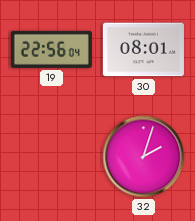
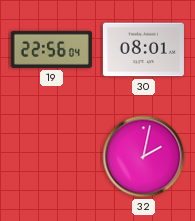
32: 2:03 -> 2:02 (144, 157)
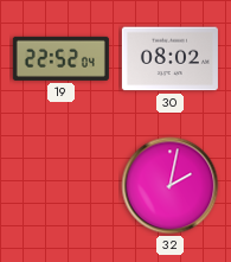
19: 22:56 -> 22:52 (60, 58)
30: 08:01 -> 08:02 (169, 59)
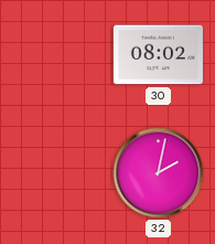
19: 22:52 -> none (60, 58)
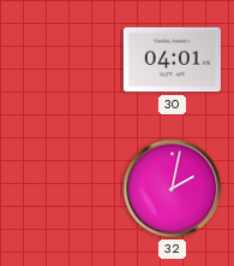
30: 08:02 -> 04:01 (172, 60)
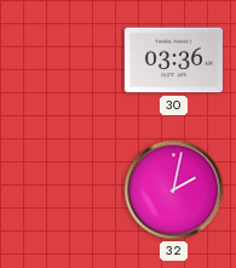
30: 04:01 -> 03:36 (173, 61)
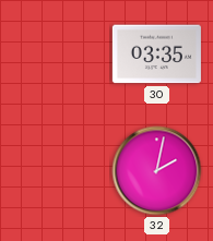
30: 03:36 -> 03:35 (156, 55)
